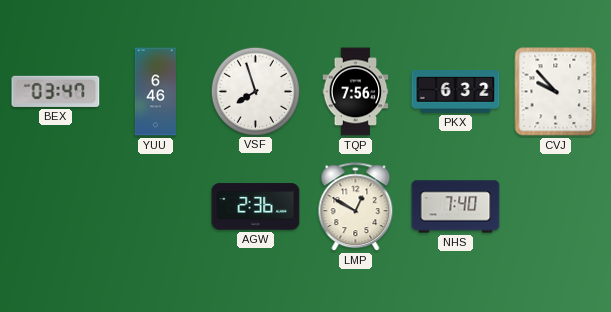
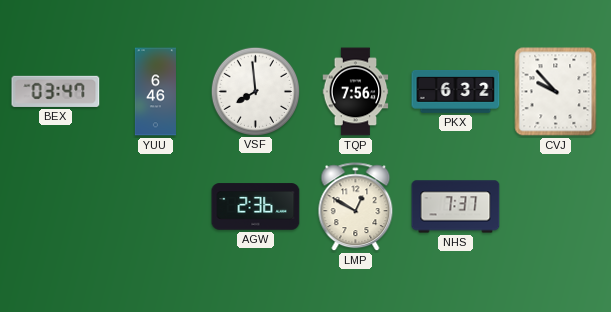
VSF: 7:57 -> 7:59 (255, 91)
NHS: 7:40 -> 7:37 (456, 207)
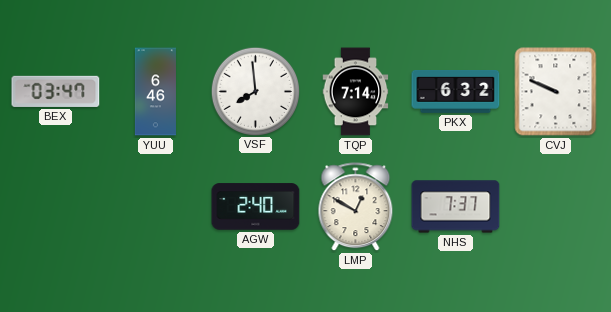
TQP: 7:56 -> 7:14 (356, 92)
CVJ: 9:53 -> 9:49 (556, 92)
AGW: 2:36 -> 2:40 (256, 207)
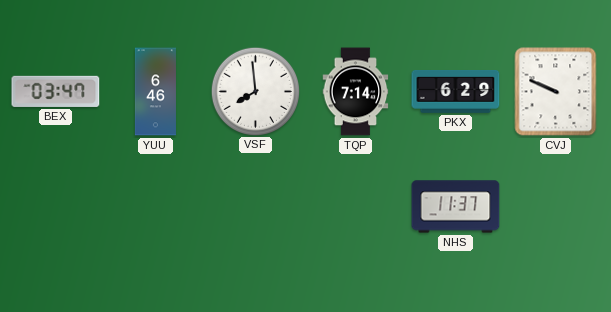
PKX: 6:32 -> 6:29 (456, 92)
AGW: 2:40 -> none (256, 207)
LMP: 12:50 -> none (356, 207)
NHS: 7:37 -> 11:37 (456, 207)
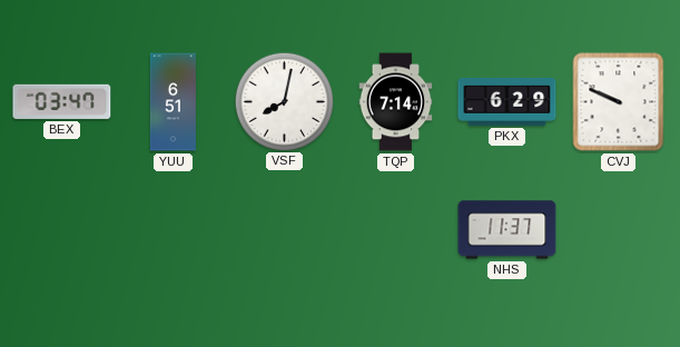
YUU: 6:46 -> 6:51 (173, 102)
VSF: 7:59 -> 8:02 (284, 101)
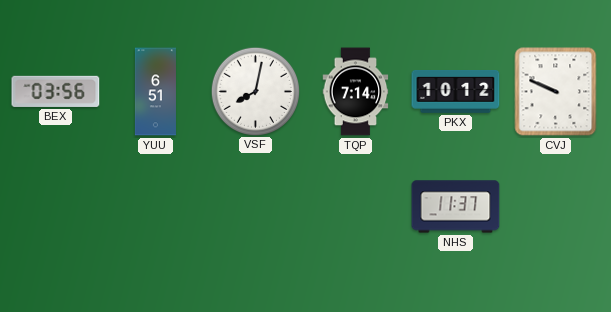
BEX: 03:47 -> 03:56 (56, 91)
PKX: 6:29 -> 10:12 (456, 92)
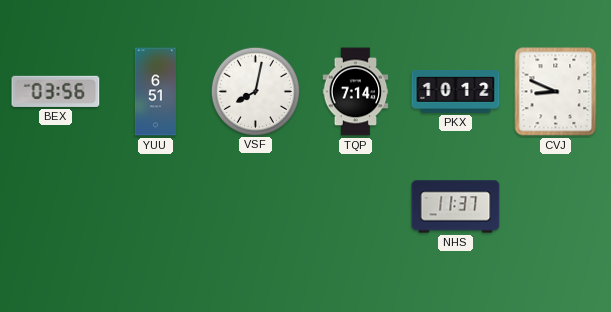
CVJ: 9:49 -> 8:49 (556, 92)
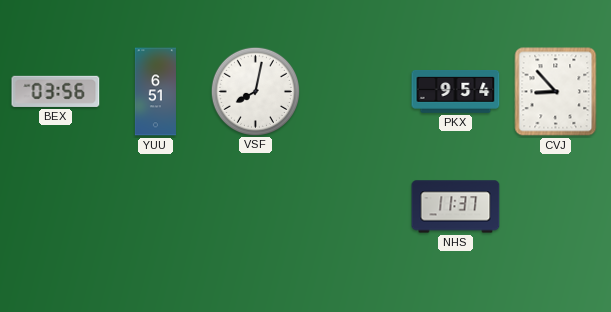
TQP: 7:14 -> none (356, 92)
PKX: 10:12 -> 9:54 (456, 92)
CVJ: 8:49 -> 8:53 (556, 92)
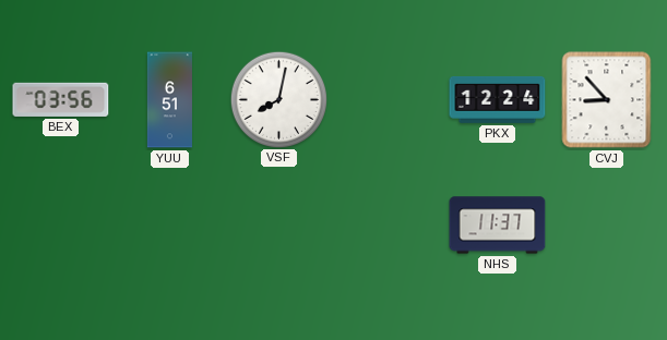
PKX: 9:54 -> 12:24 (498, 100)
